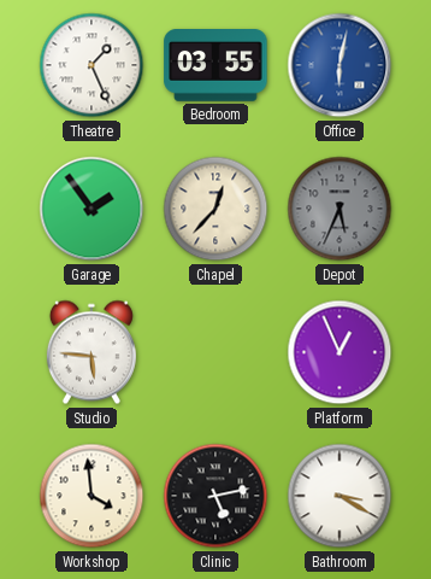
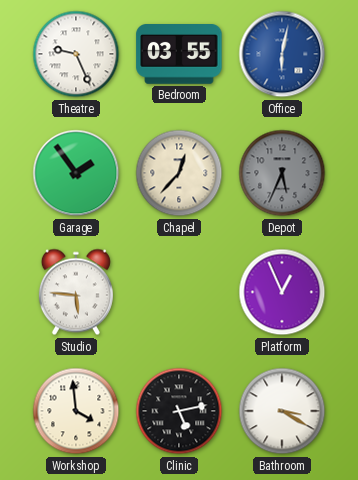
Theatre: 1:26 -> 9:26 (76, 54)
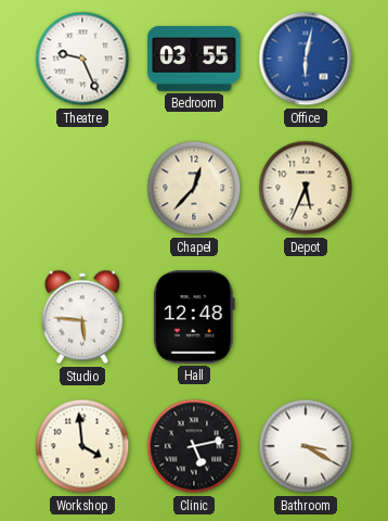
Garage: 1:54 -> none (76, 173)
Depot dial: grey -> cream (306, 188)
Hall: none -> 12:48 (194, 317)
Platform: 12:56 -> none (282, 292)
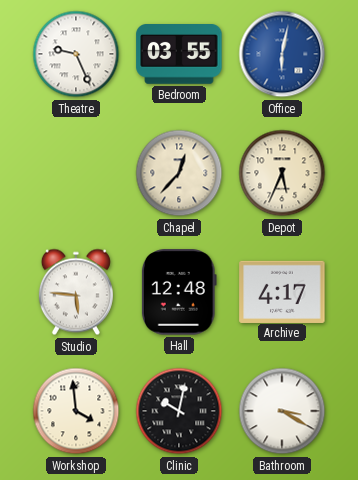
Archive: none -> 4:17 (282, 291)
Clinic: 5:13 -> 10:02 (179, 411)
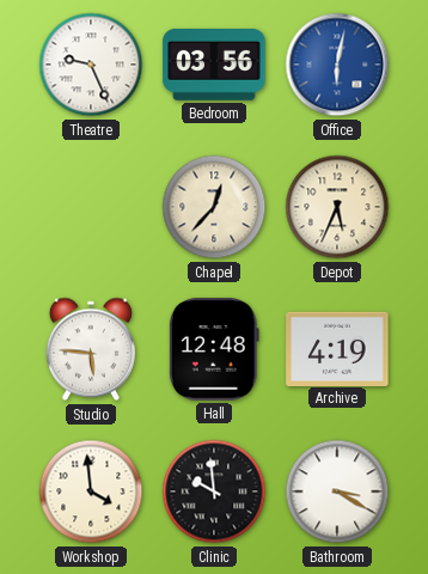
Bedroom: 03:55 -> 03:56 (214, 66)
Archive: 4:17 -> 4:19 (337, 348)
Clinic: 10:02 -> 9:59 (214, 491)
